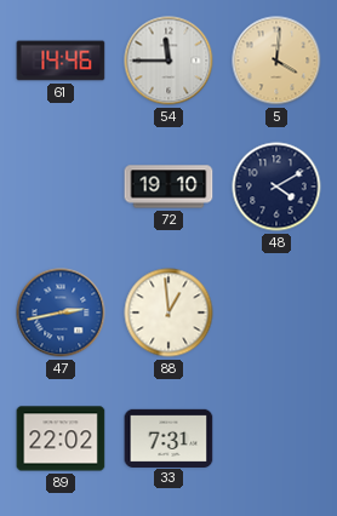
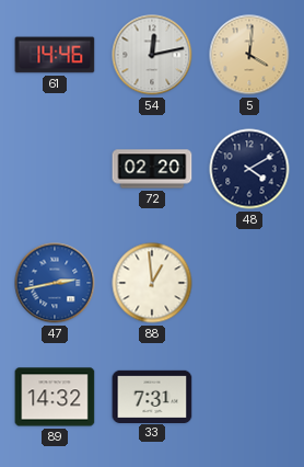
54: 11:45 -> 12:13 (152, 55)
72: 19:10 -> 02:20 (152, 169)
89: 22:02 -> 14:32 (55, 397)
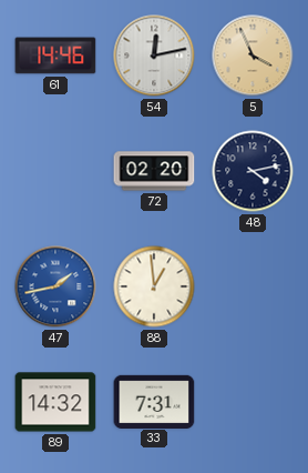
5: 4:01 -> 3:56 (253, 56)
48: 4:10 -> 4:13 (253, 171)
47: 2:43 -> 1:43 (55, 286)
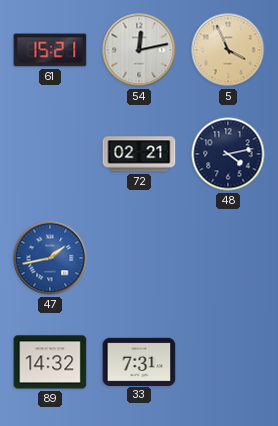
61: 14:46 -> 15:21 (50, 50)
72: 02:20 -> 02:21 (139, 154)
88: 12:59 -> none (154, 286)
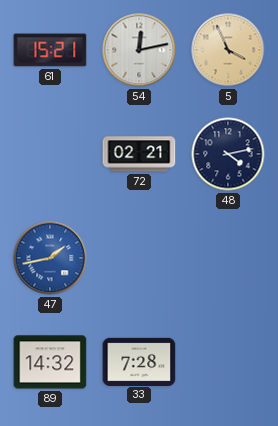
33: 7:31 -> 7:28 (139, 361)
